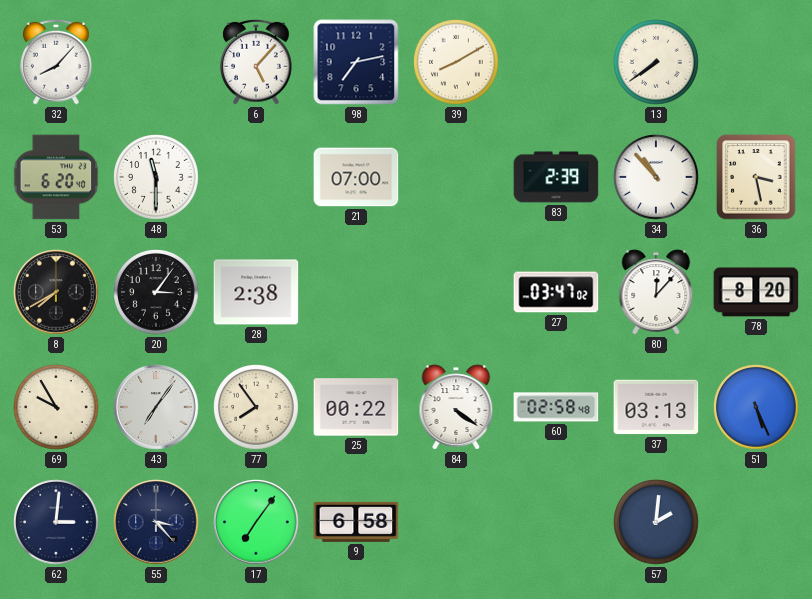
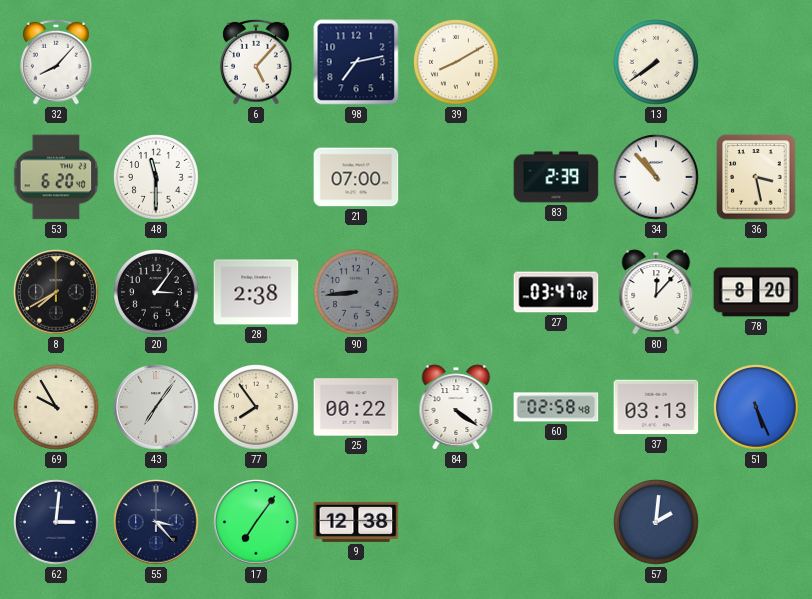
90: none -> 8:44 (356, 292)
9: 6:58 -> 12:38 (356, 522)
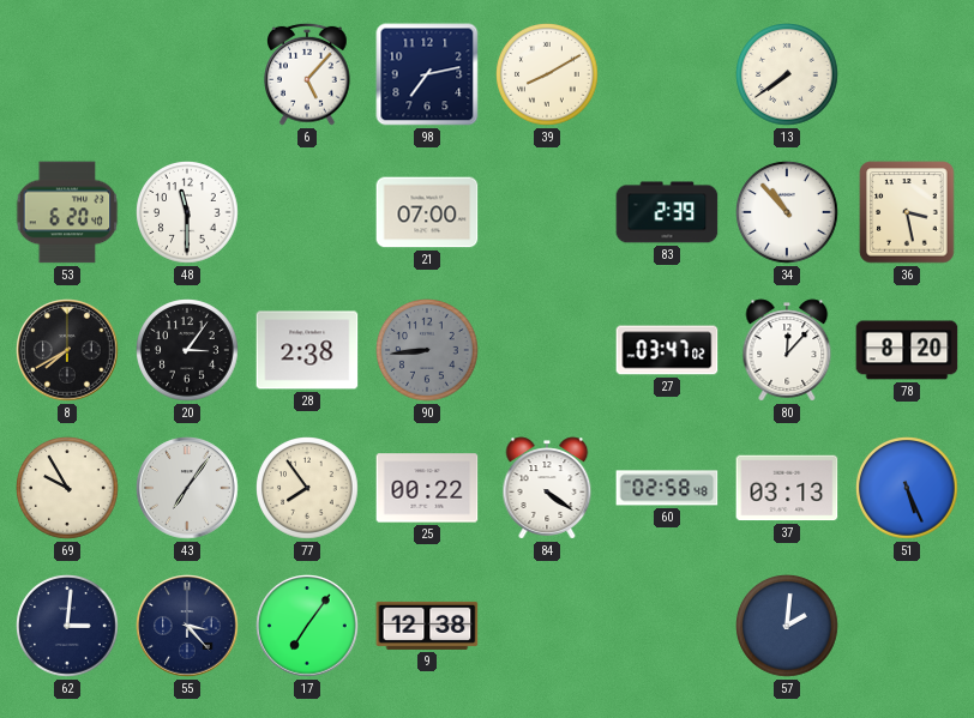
32: 8:07 -> none (56, 62)
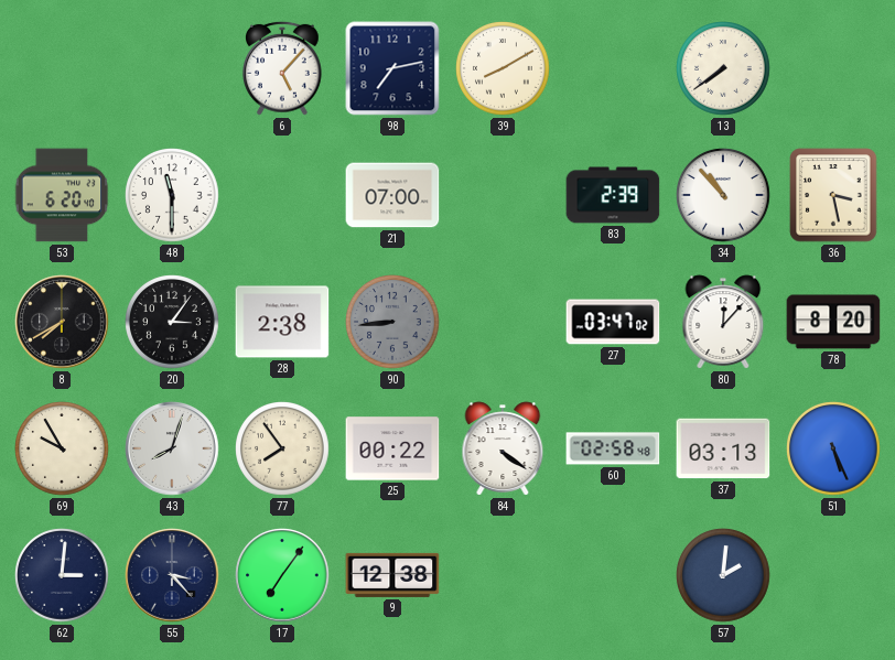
43: 7:06 -> 8:03 (172, 448)
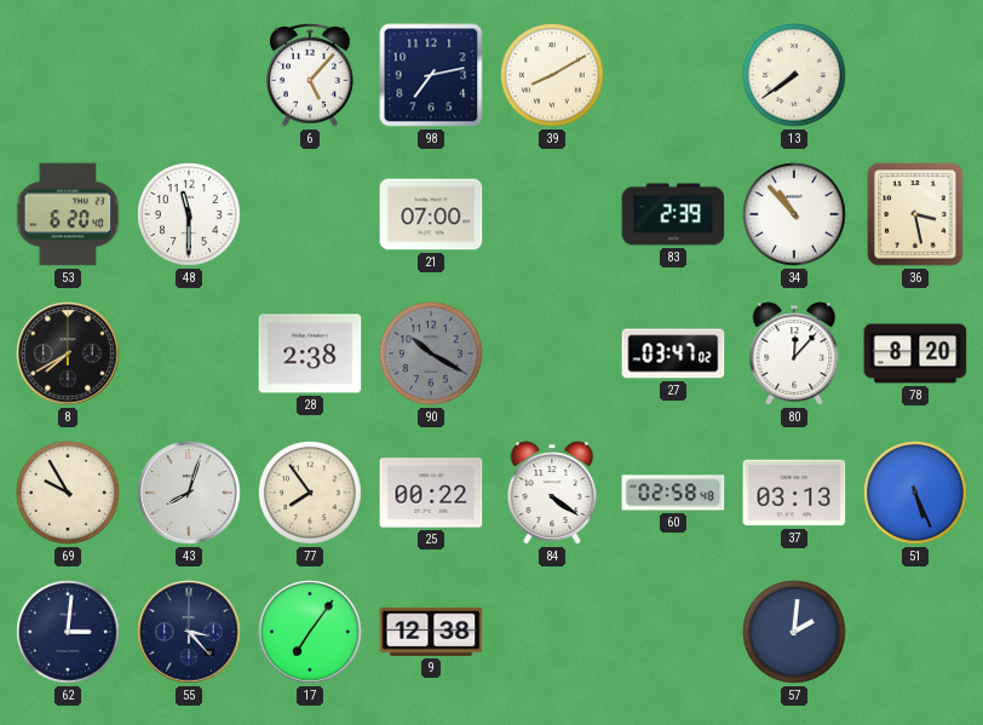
20: 3:06 -> none (172, 322)
90: 8:44 -> 10:20 (431, 353)
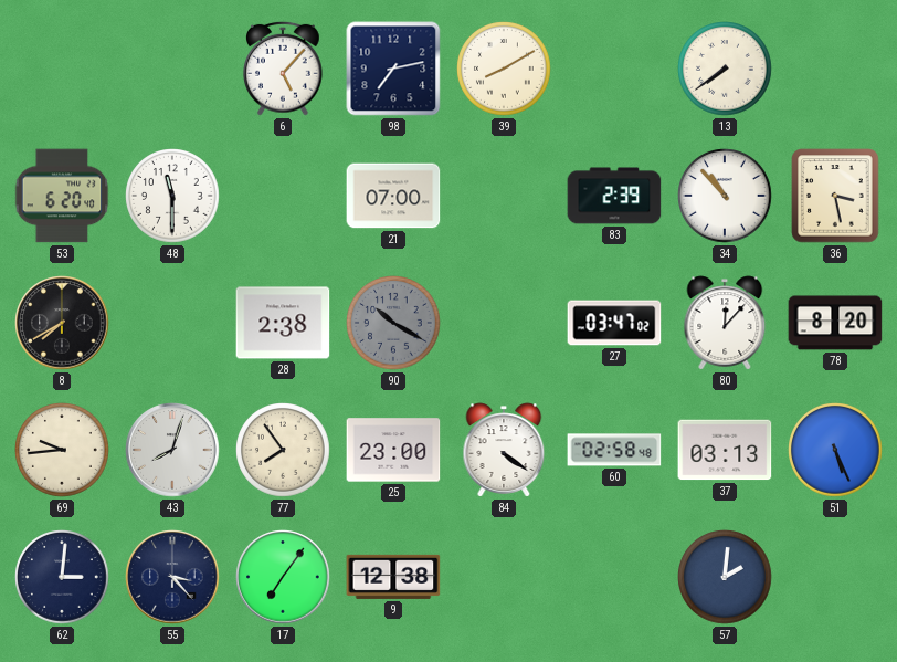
69: 9:55 -> 9:44 (62, 450)
25: 00:22 -> 23:00 (393, 450)
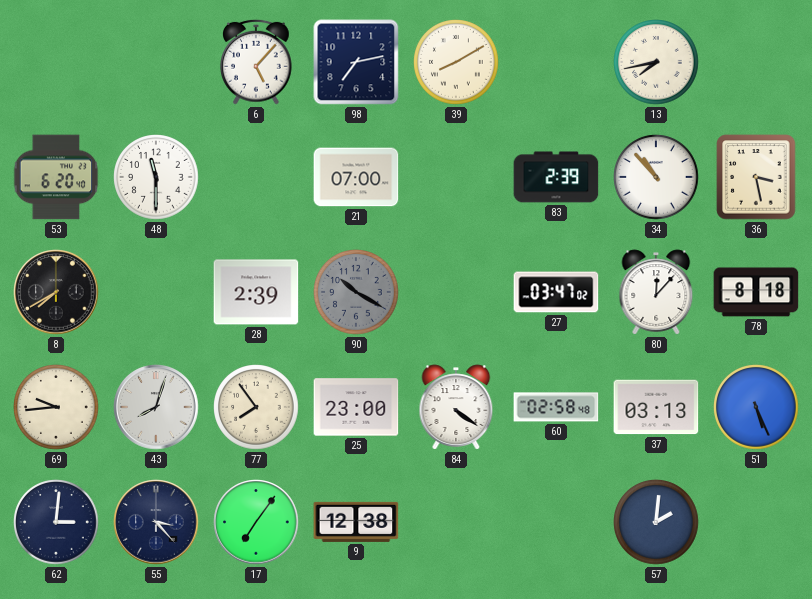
13: 7:39 -> 7:43 (656, 62)
28: 2:38 -> 2:39 (256, 292)
78: 8:20 -> 8:18 (756, 292)
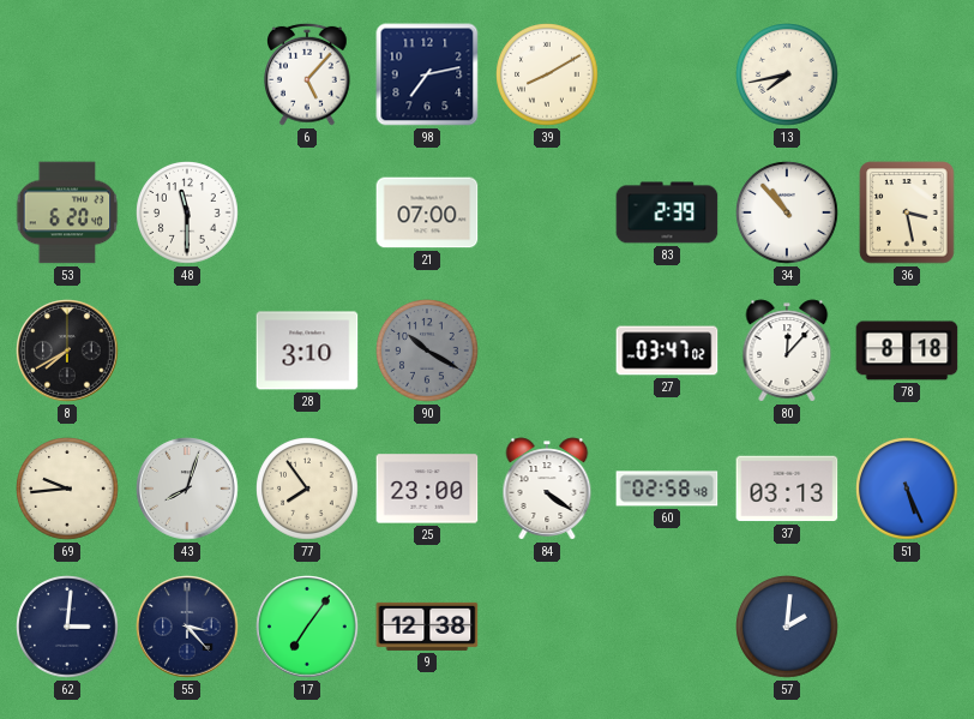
28: 2:39 -> 3:10 (307, 350)
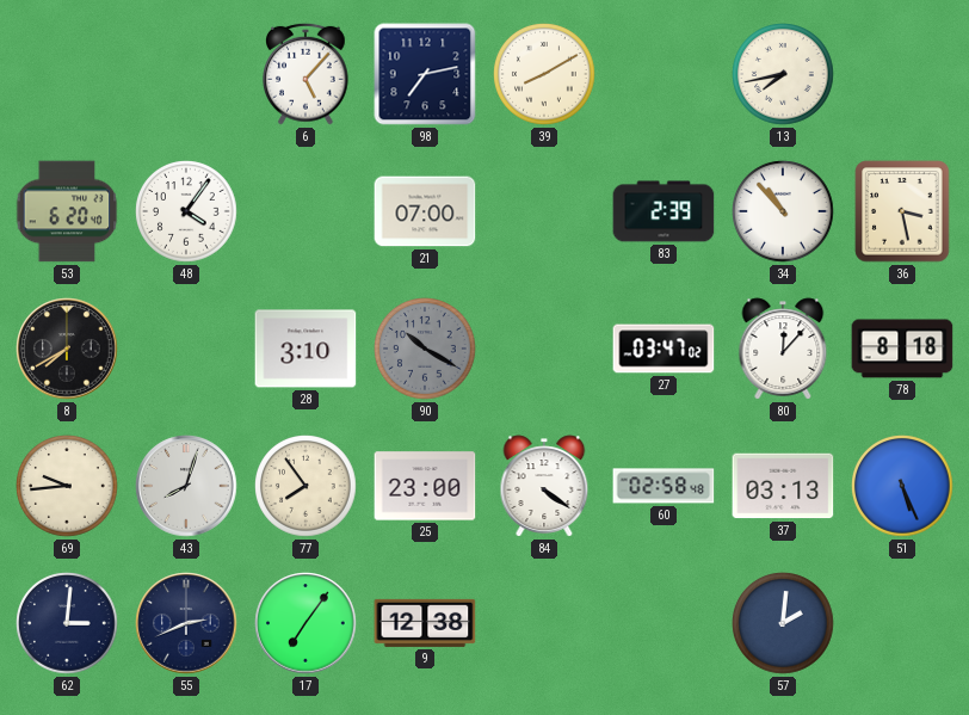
48: 11:30 -> 4:06 (186, 211)
55: 3:23 -> 2:41 (186, 623)
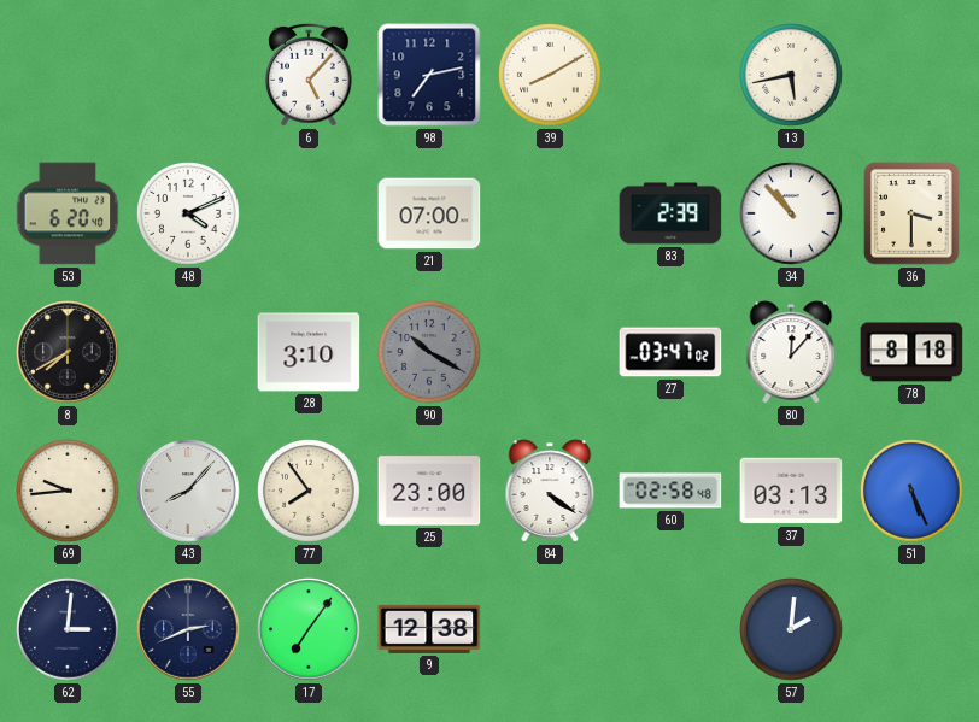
13: 7:43 -> 5:43 (791, 75)
48: 4:06 -> 4:11 (188, 213)
36: 3:28 -> 3:30 (911, 213)
43: 8:03 -> 8:07 (188, 491)
